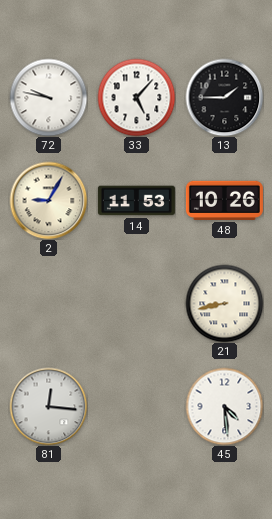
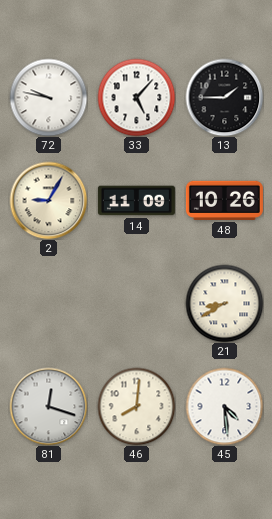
14: 11:53 -> 11:09 (136, 201)
21: 8:43 -> 8:40 (224, 303)
81: 12:16 -> 12:18 (48, 406)
46: none -> 8:01 (136, 406)
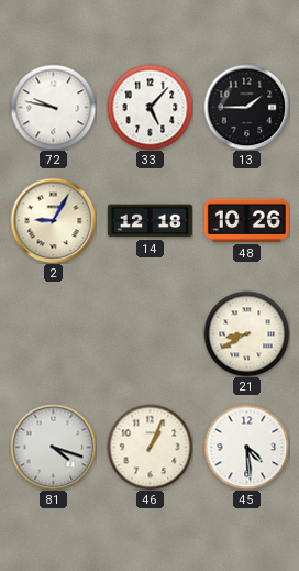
14: 11:09 -> 12:18 (149, 221)
81: 12:18 -> 4:18 (53, 447)
46: 8:01 -> 1:04 (149, 447)
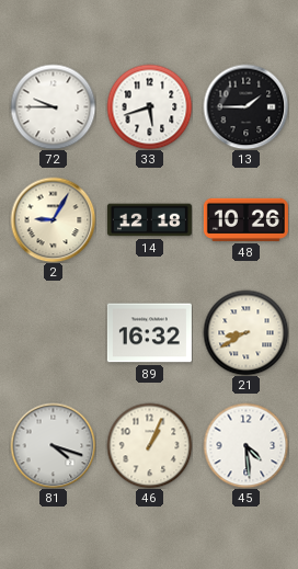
72: 9:47 -> 9:45 (53, 106)
33: 5:07 -> 5:42 (149, 106)
89: none -> 16:32 (149, 333)
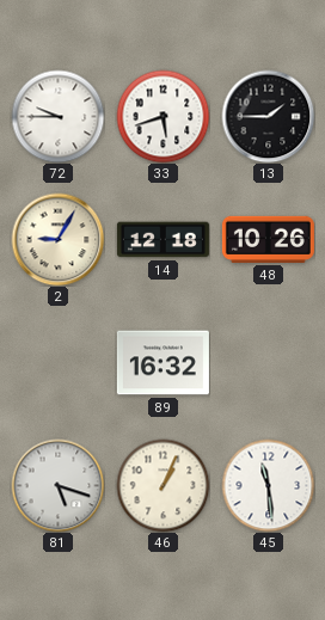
21: 8:40 -> none (245, 332)
81: 4:18 -> 5:18 (57, 485)
45: 4:29 -> 11:29 (268, 485)
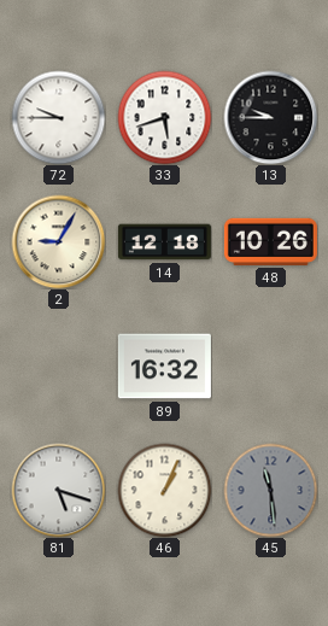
13: 1:45 -> 9:45 (270, 117)
45 dial: white -> grey (270, 490)
